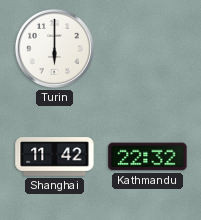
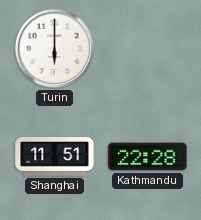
Shanghai: 11:42 -> 11:51 (55, 157)
Kathmandu: 22:32 -> 22:28 (148, 157)
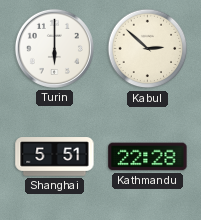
Kabul: none -> 2:52 (148, 49)
Shanghai: 11:51 -> 5:51 (55, 157)
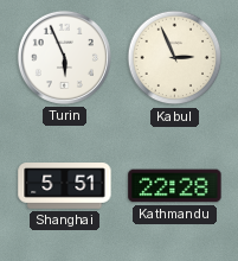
Turin: 6:00 -> 5:56 (64, 57)
Kabul: 2:52 -> 2:56 (175, 58)
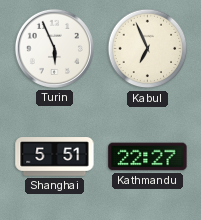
Kabul: 2:56 -> 6:56 (148, 49)
Kathmandu: 22:28 -> 22:27 (148, 157)
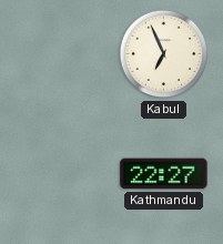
Turin: 5:56 -> none (54, 48)
Shanghai: 5:51 -> none (55, 157)
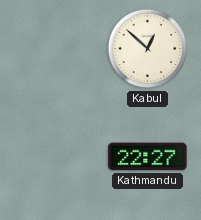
Kabul: 6:56 -> 12:52 (148, 49)
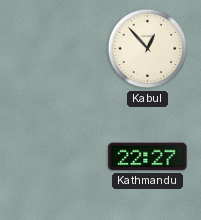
Kabul: 12:52 -> 12:53 (148, 49)
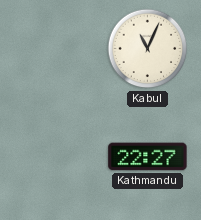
Kabul: 12:53 -> 11:04 (148, 49)
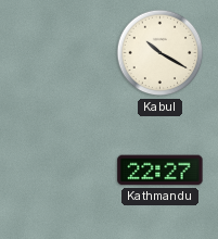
Kabul: 11:04 -> 10:20 (161, 53)
